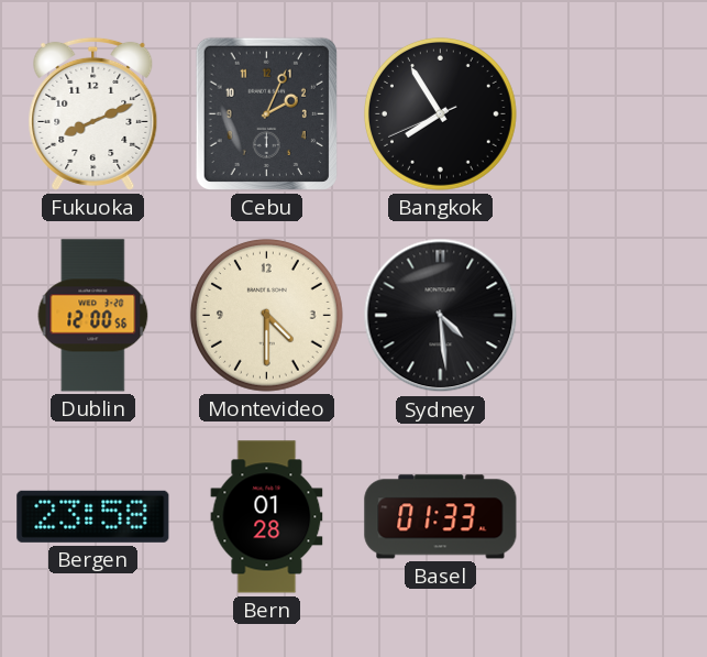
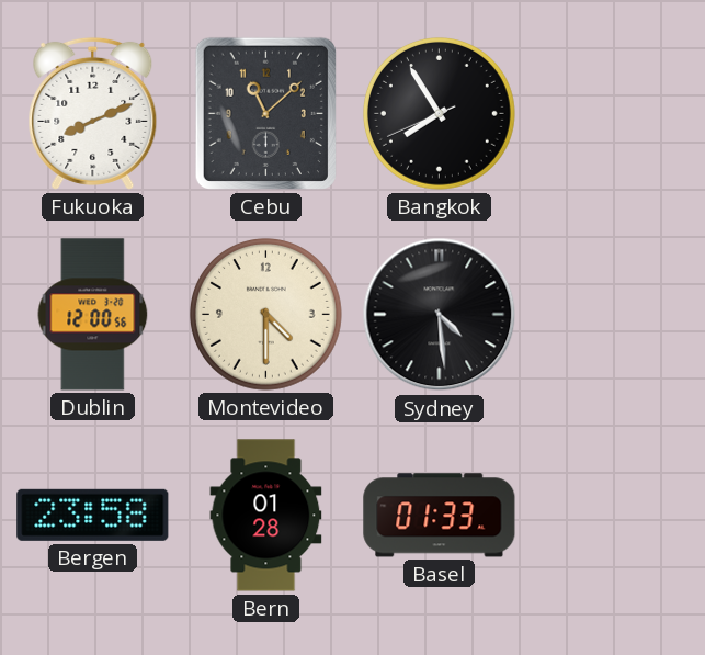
Cebu: 2:04 -> 11:08 (265, 113)
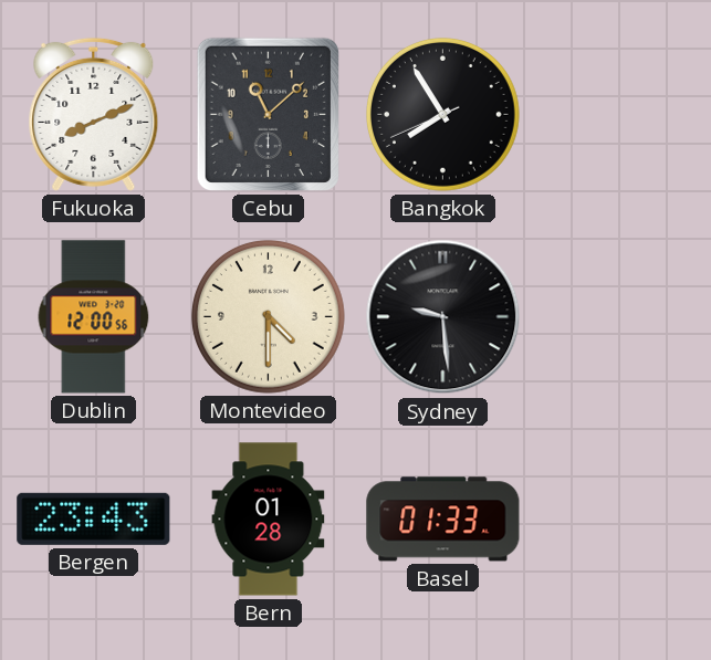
Sydney: 4:29 -> 9:29 (443, 317)
Bergen: 23:58 -> 23:43 (94, 518)
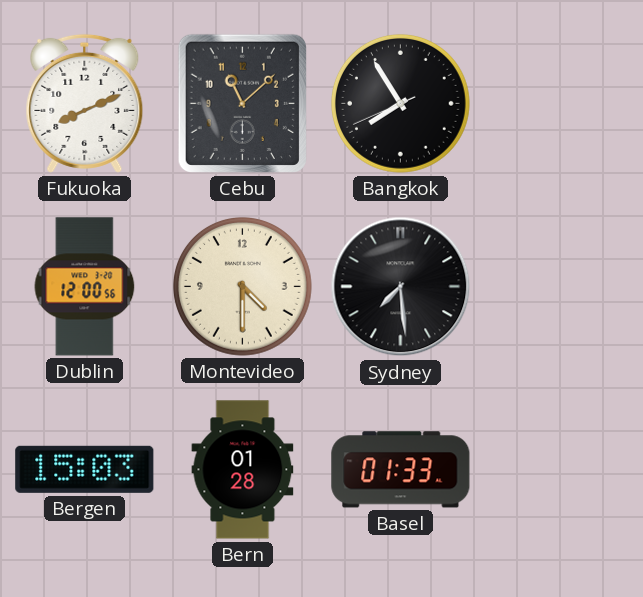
Sydney: 9:29 -> 7:29 (401, 287)
Bergen: 23:43 -> 15:03 (85, 469)
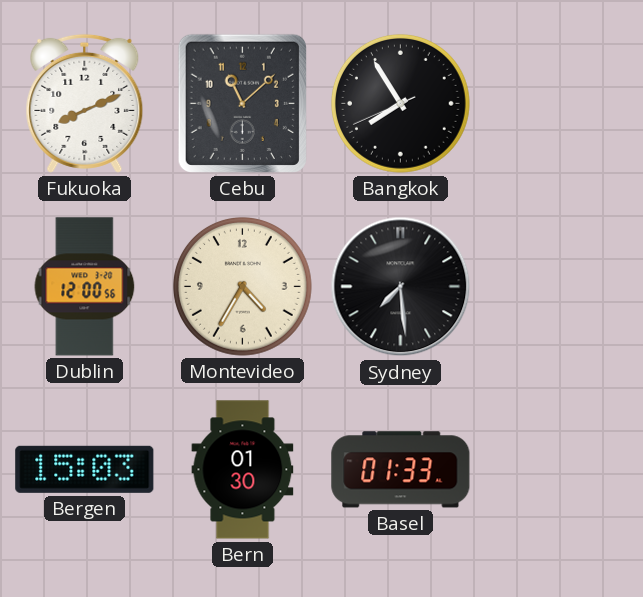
Montevideo: 4:30 -> 4:35 (242, 286)
Bern: 01:28 -> 01:30 (243, 470)
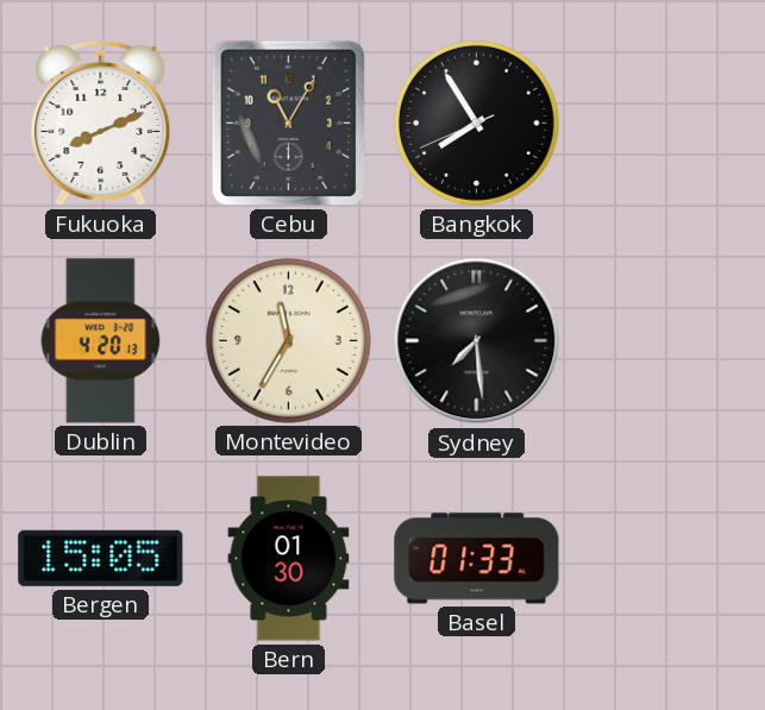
Cebu: 11:08 -> 11:05 (288, 122)
Dublin: 12:00 -> 4:20 (101, 341)
Montevideo: 4:35 -> 11:35 (288, 340)
Bergen: 15:03 -> 15:05 (101, 558)
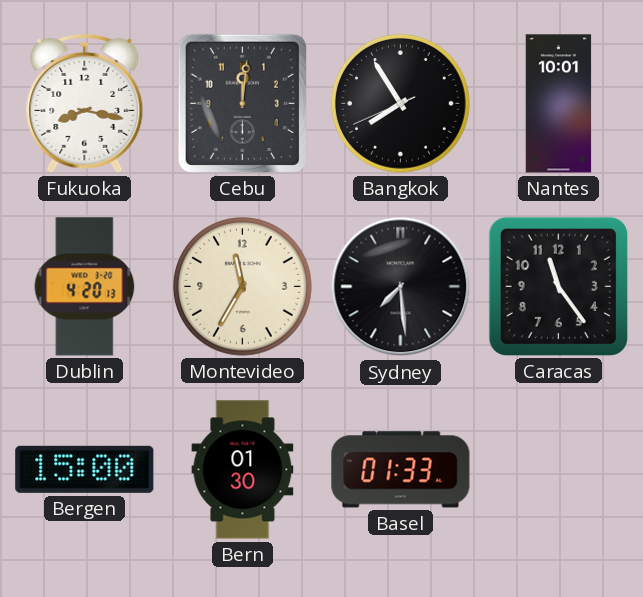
Fukuoka: 8:11 -> 8:17 (85, 103)
Cebu: 11:05 -> 12:01 (242, 103)
Nantes: none -> 10:01 (559, 104)
Caracas: none -> 11:24 (558, 286)
Bergen: 15:05 -> 15:00 (85, 469)
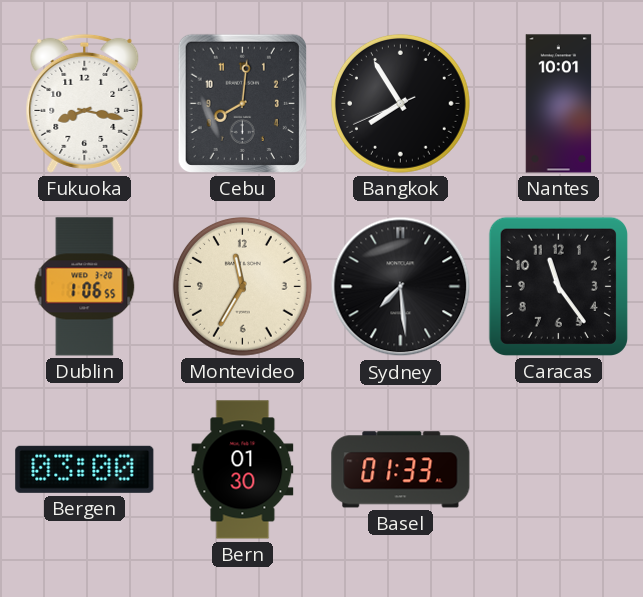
Cebu: 12:01 -> 8:01 (242, 103)
Dublin: 4:20 -> 1:06 (85, 287)
Bergen: 15:00 -> 03:00 (85, 469)
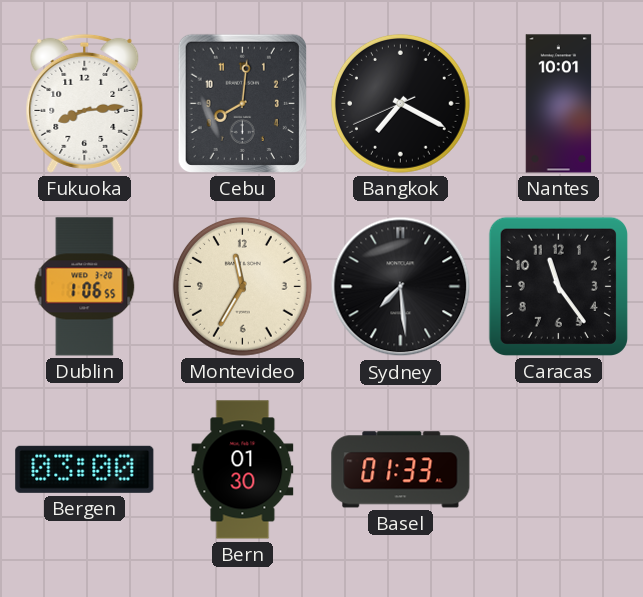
Fukuoka: 8:17 -> 8:14 (85, 103)
Bangkok: 7:54 -> 7:19 (400, 103)
